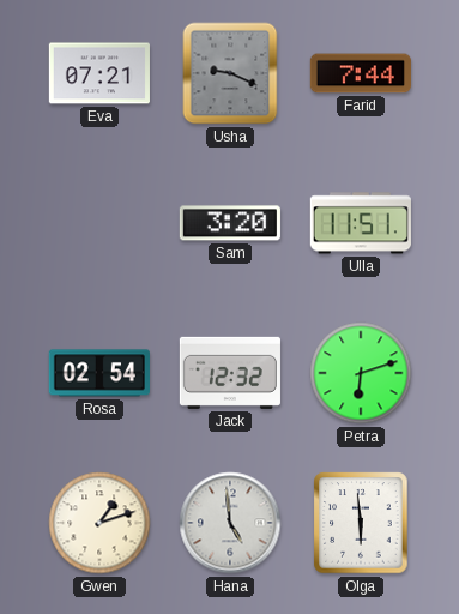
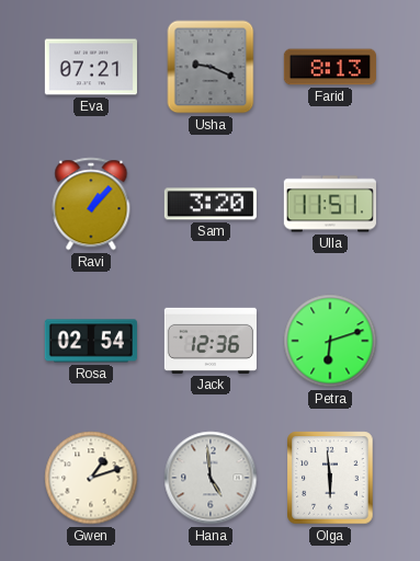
Farid: 7:44 -> 8:13 (330, 67)
Ravi: none -> 1:07 (91, 204)
Jack: 12:32 -> 12:36 (211, 341)
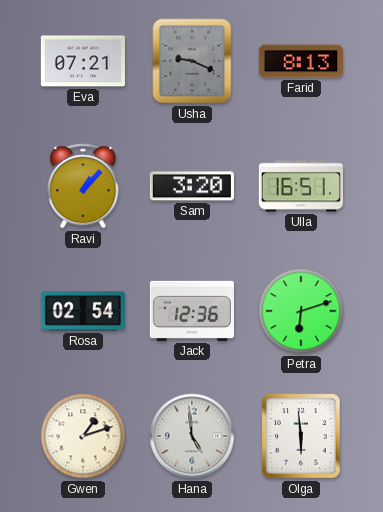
Ulla: 11:51 -> 16:51 (301, 186)
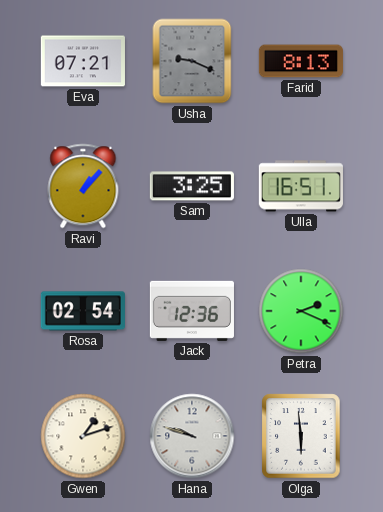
Sam: 3:20 -> 3:25 (192, 186)
Petra: 6:12 -> 2:19 (301, 311)
Hana: 4:59 -> 9:48 (192, 436)
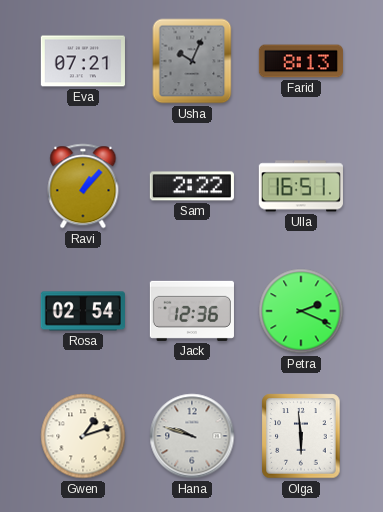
Usha: 9:19 -> 10:04 (192, 61)
Sam: 3:25 -> 2:22 (192, 186)
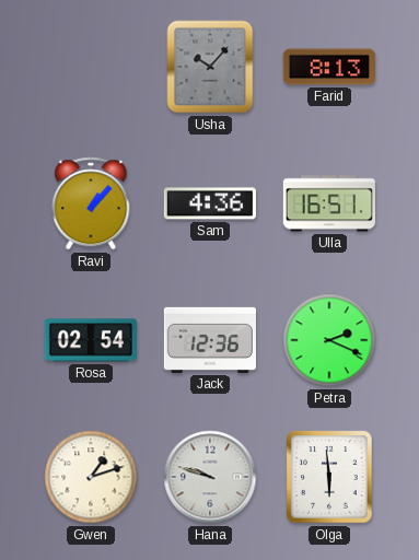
Eva: 07:21 -> none (83, 61)
Usha: 10:04 -> 10:07 (210, 67)
Sam: 2:22 -> 4:36 (210, 203)
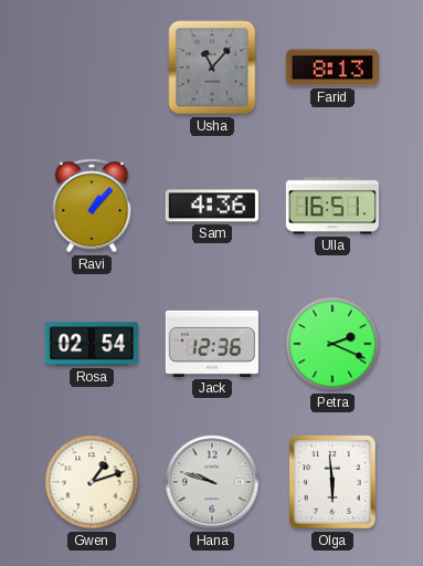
Usha: 10:07 -> 11:07 (212, 67)
